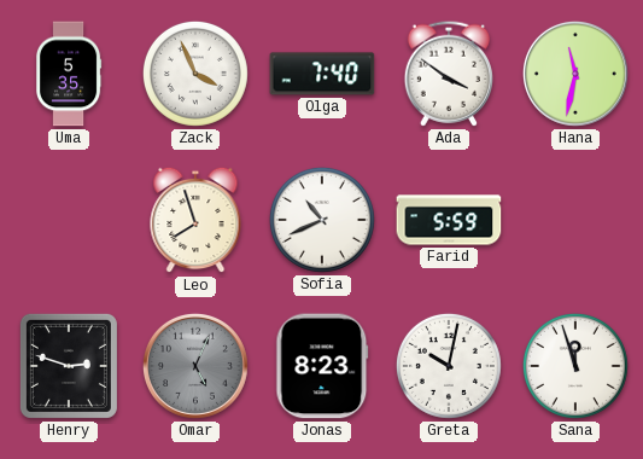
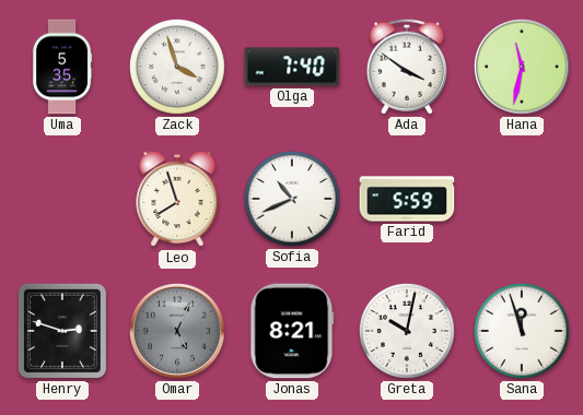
Zack: 3:56 -> 3:57 (177, 67)
Jonas: 8:23 -> 8:21 (292, 331)
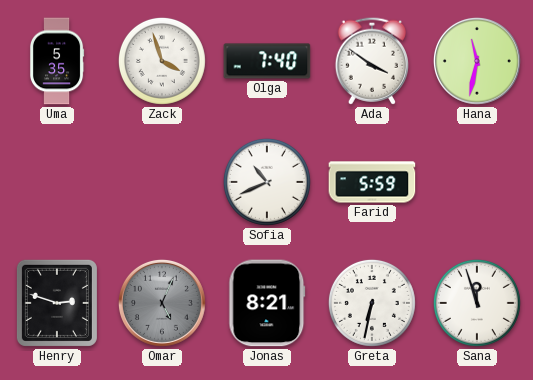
Leo: 7:57 -> none (177, 199)
Greta: 10:02 -> 6:32 (372, 303)
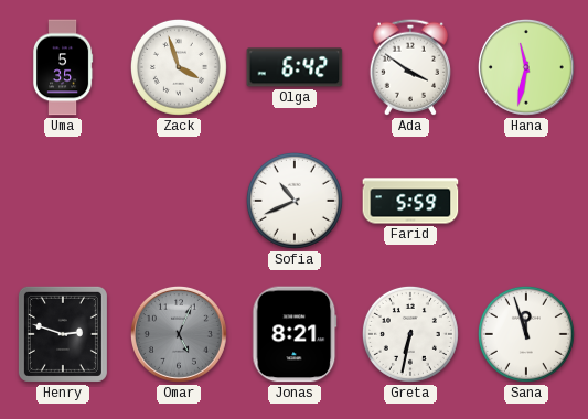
Olga: 7:40 -> 6:42 (295, 67)
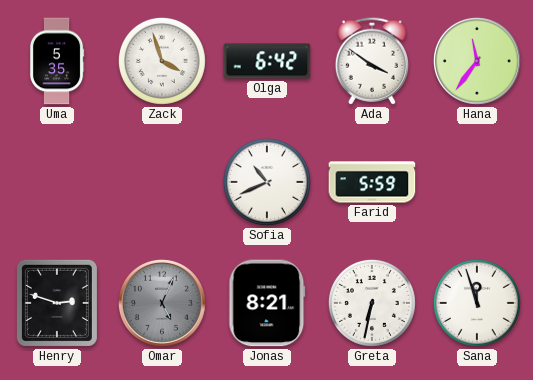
Hana: 11:32 -> 11:36 (477, 61)
